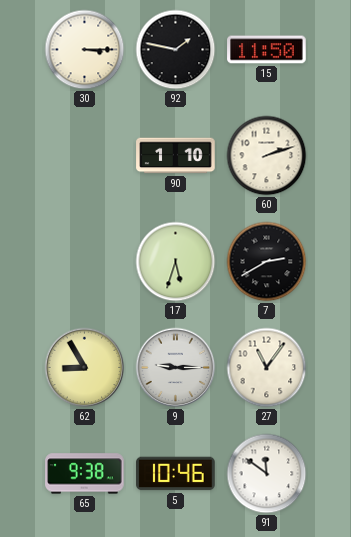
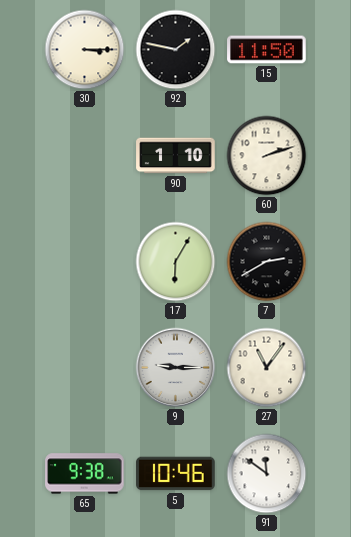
17: 5:33 -> 6:05 (176, 262)
62: 8:55 -> none (85, 368)
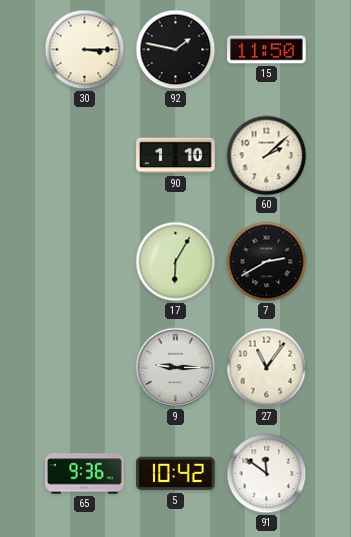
60: 2:12 -> 2:08 (267, 156)
65: 9:38 -> 9:36 (85, 474)
5: 10:46 -> 10:42 (176, 474)
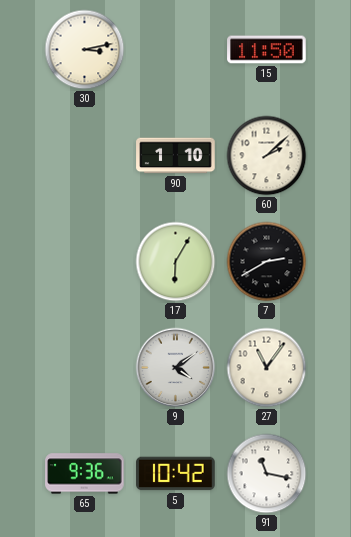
30: 3:15 -> 3:13 (85, 50)
92: 1:47 -> none (176, 50)
9: 9:15 -> 4:09 (176, 368)
91: 11:51 -> 11:17 (267, 474)
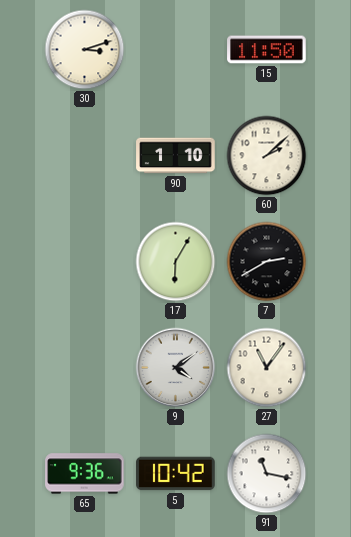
30: 3:13 -> 3:12 (85, 50)
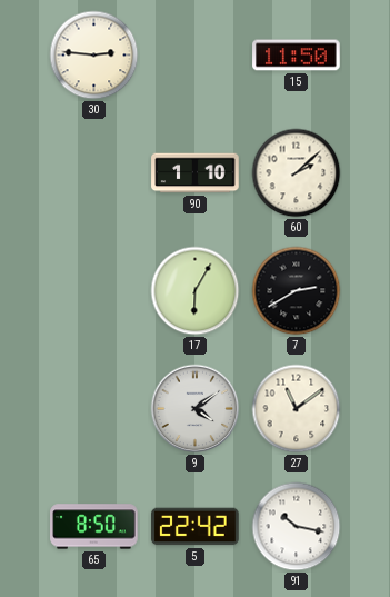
30: 3:12 -> 2:46 (94, 56)
27: 11:06 -> 11:09 (297, 409)
65: 9:36 -> 8:50 (94, 527)
5: 10:42 -> 22:42 (196, 527)
91: 11:17 -> 10:17 (297, 527)
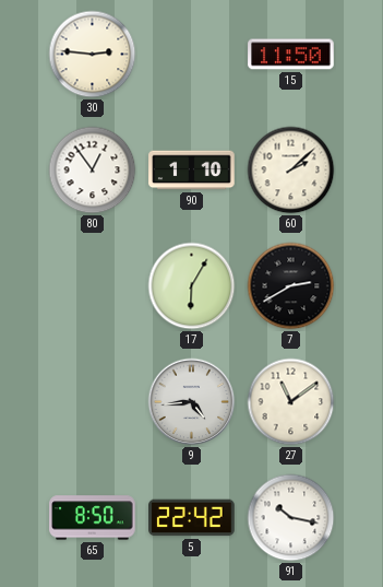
80: none -> 12:54 (93, 171)
9: 4:09 -> 4:44 (192, 402)
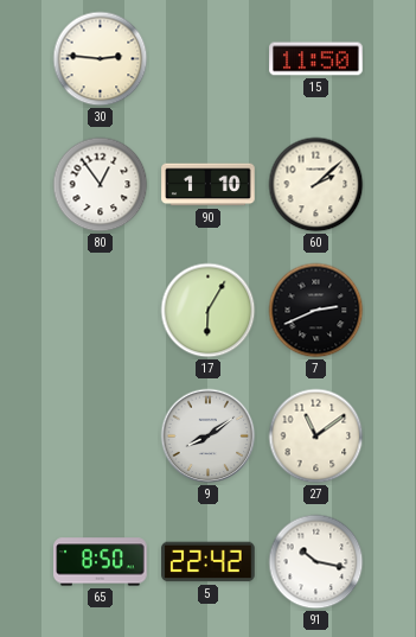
7: 2:40 -> 2:41 (316, 311)
9: 4:44 -> 8:09 (209, 437)
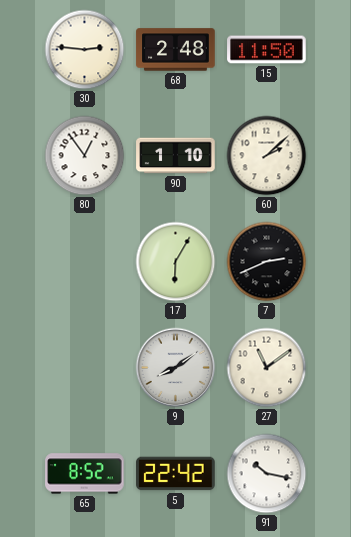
68: none -> 2:48 (176, 50)
65: 8:50 -> 8:52 (85, 474)
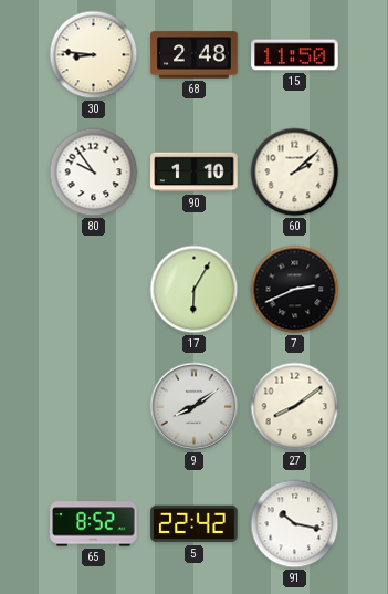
30: 2:46 -> 8:46 (94, 55)
80: 12:54 -> 9:54 (94, 173)
27: 11:09 -> 8:09 (295, 407)
